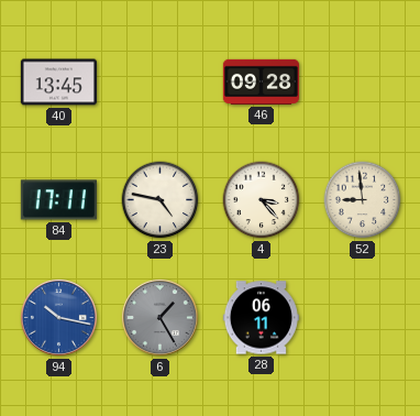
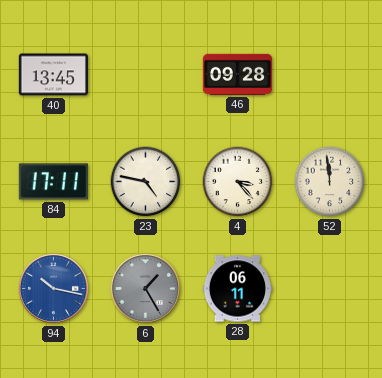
52: 8:59 -> 11:59 (330, 182)
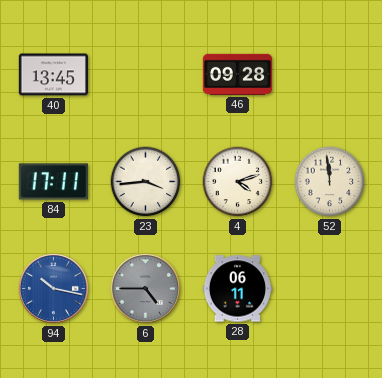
23: 4:47 -> 3:44 (146, 182)
4: 3:23 -> 4:12 (238, 182)
6: 1:25 -> 4:45 (145, 288)
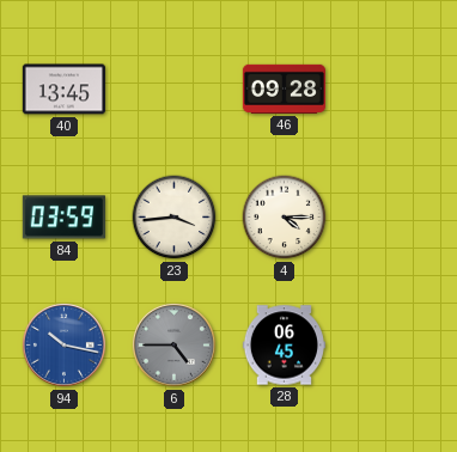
84: 17:11 -> 03:59 (63, 218)
4: 4:12 -> 4:15 (285, 218)
52: 11:59 -> none (330, 182)
28: 06:11 -> 06:45 (284, 346)
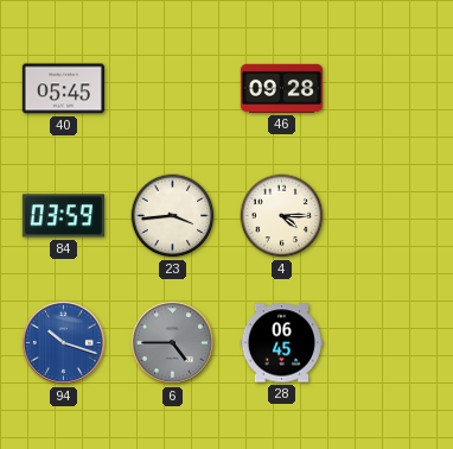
40: 13:45 -> 05:45 (63, 89)
94: 10:17 -> 10:18 (63, 342)
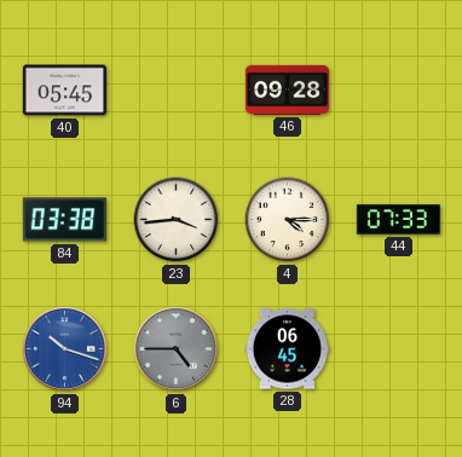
84: 03:59 -> 03:38 (64, 220)
44: none -> 07:33 (398, 220)
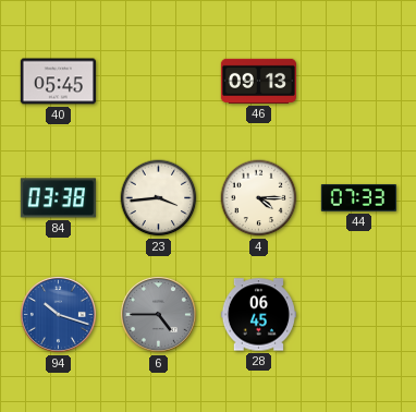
46: 09:28 -> 09:13 (258, 81)
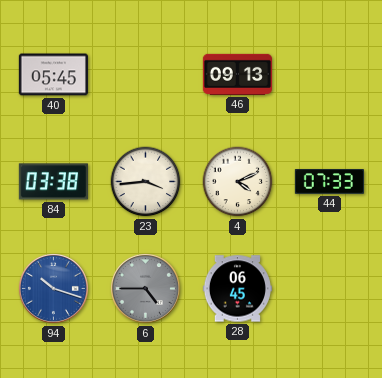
4: 4:15 -> 4:11 (238, 182)
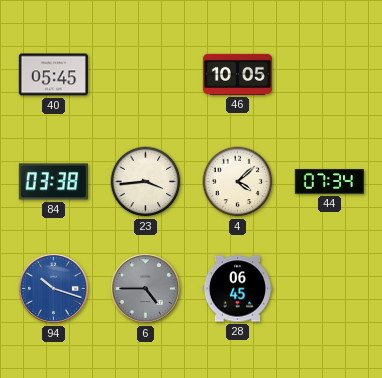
46: 09:13 -> 10:05 (237, 74)
4: 4:11 -> 4:08 (238, 182)
44: 07:33 -> 07:34 (329, 182)
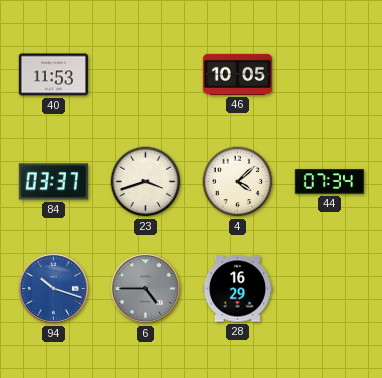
40: 05:45 -> 11:53 (53, 75)
84: 03:38 -> 03:37 (53, 182)
23: 3:44 -> 3:42 (146, 182)
28: 06:45 -> 16:29 (237, 289)
